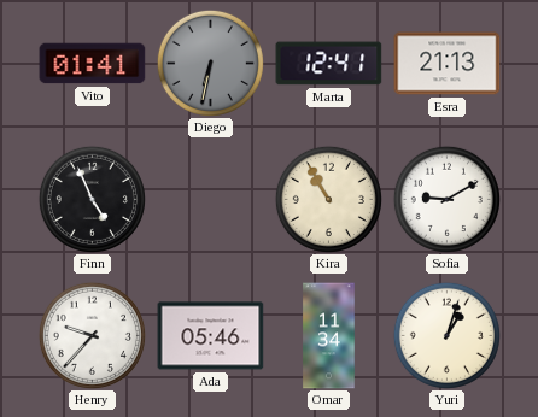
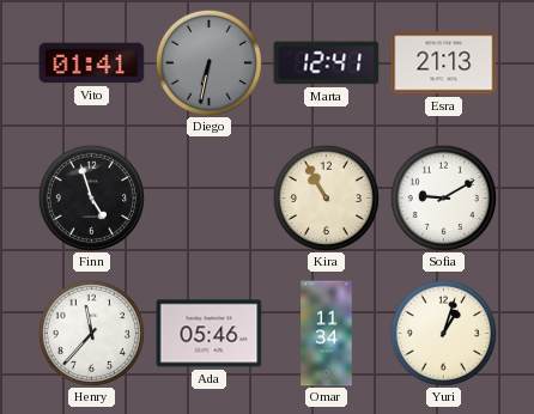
Finn: 4:56 -> 4:57 (91, 197)
Henry: 9:37 -> 11:37 (91, 333)
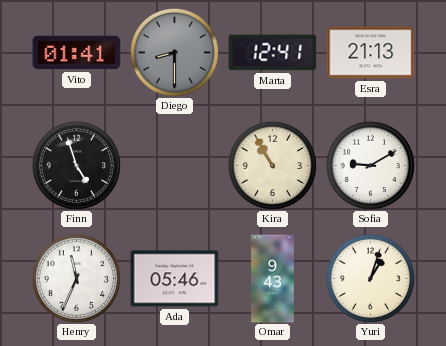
Diego: 6:32 -> 8:30 (174, 52)
Henry: 11:37 -> 11:34 (76, 278)
Omar: 11:34 -> 9:43 (273, 279)
